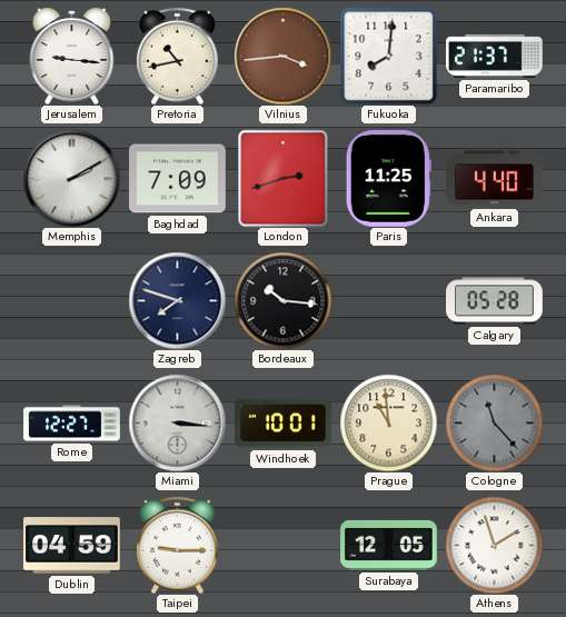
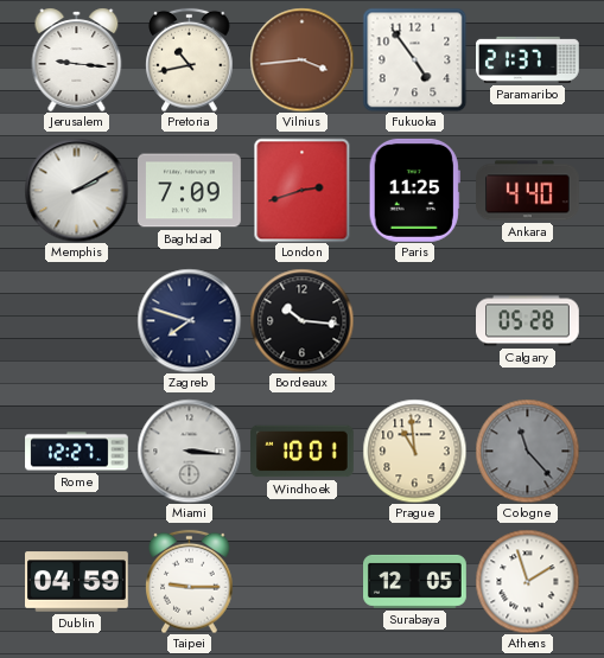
Fukuoka: 8:01 -> 4:54 (414, 59)
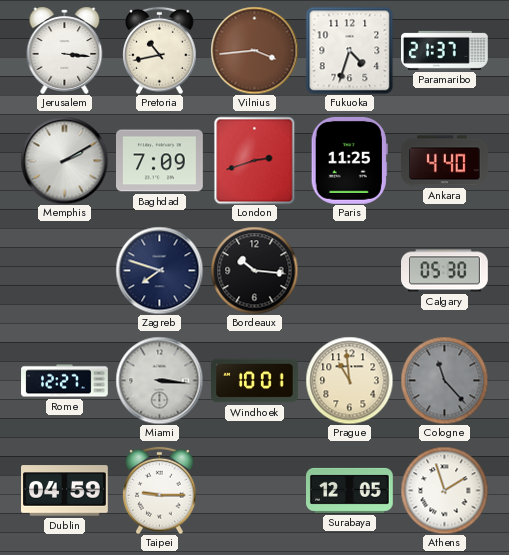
Jerusalem: 9:16 -> 3:16 (65, 50)
Fukuoka: 4:54 -> 4:33 (349, 50)
Calgary: 05:28 -> 05:30 (445, 271)
